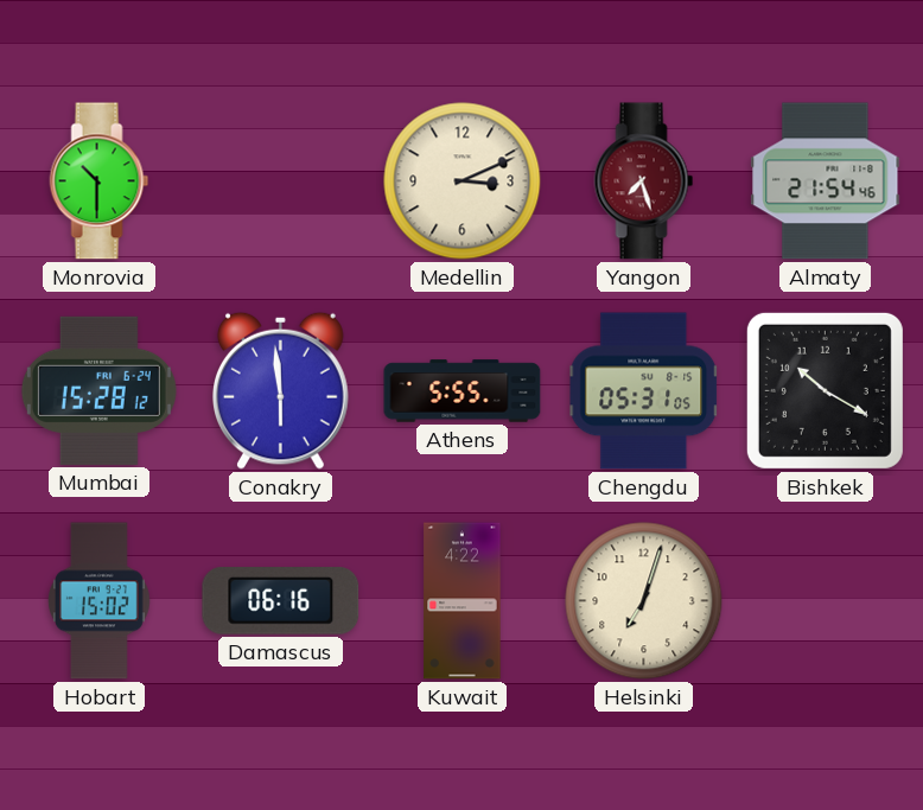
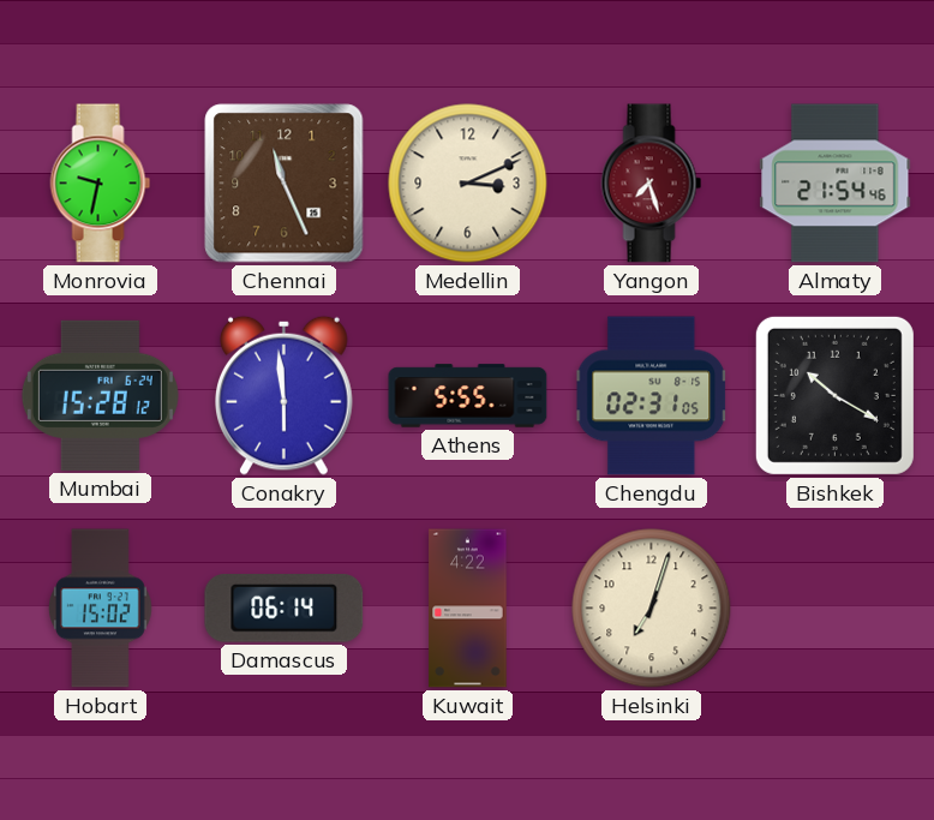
Monrovia: 10:30 -> 9:32 (101, 184)
Chennai: none -> 11:26 (285, 184)
Chengdu: 05:31 -> 02:31 (652, 396)
Damascus: 06:16 -> 06:14 (285, 609)
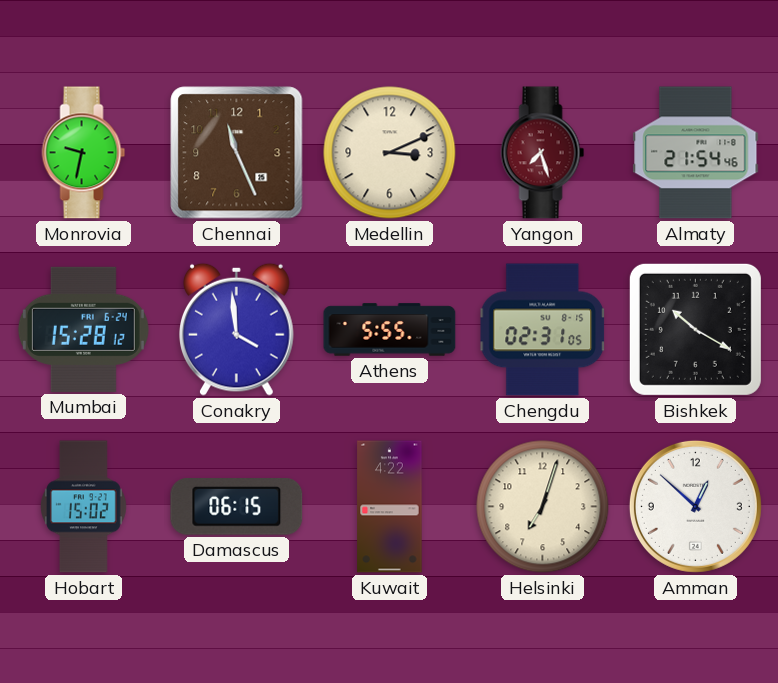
Conakry: 5:59 -> 3:59 (237, 329)
Damascus: 06:14 -> 06:15 (237, 507)
Amman: none -> 12:52 (695, 506)
